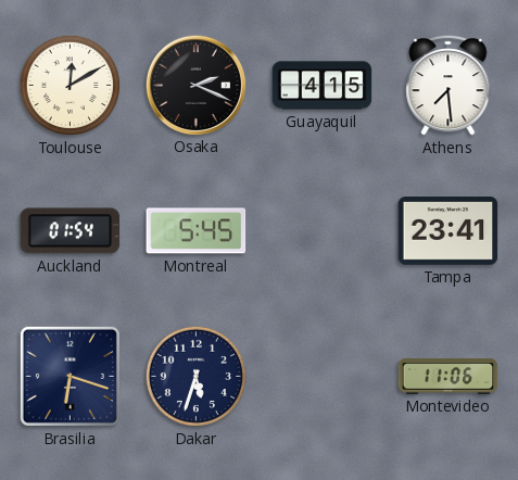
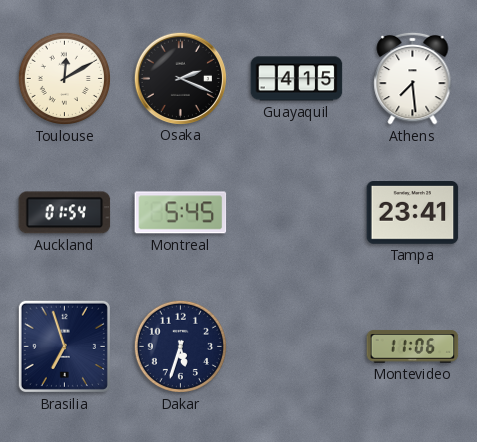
Brasilia: 6:18 -> 6:57 (64, 346)
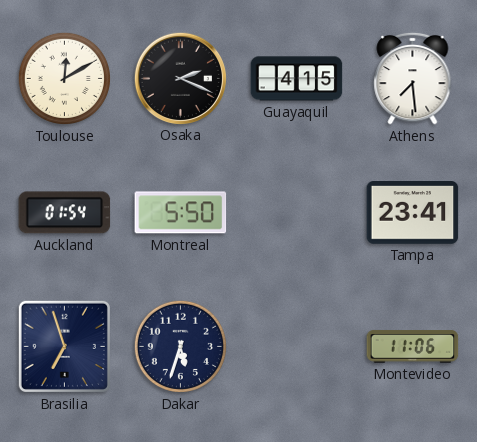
Montreal: 5:45 -> 5:50 (181, 213)
